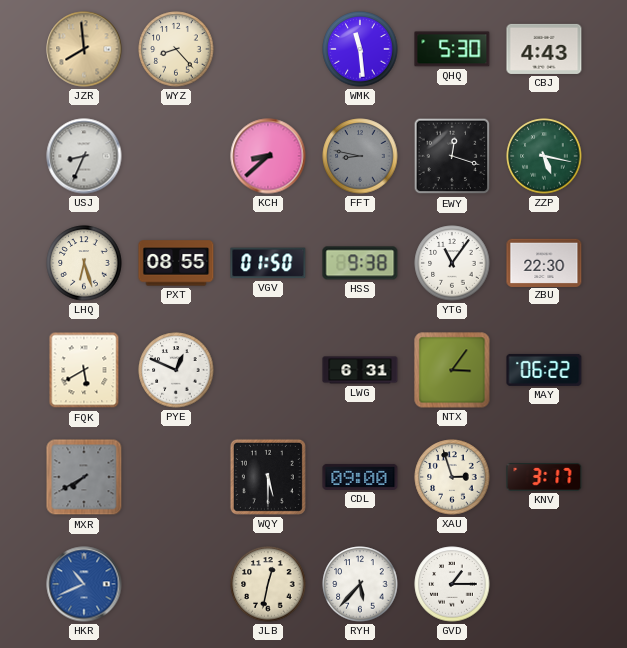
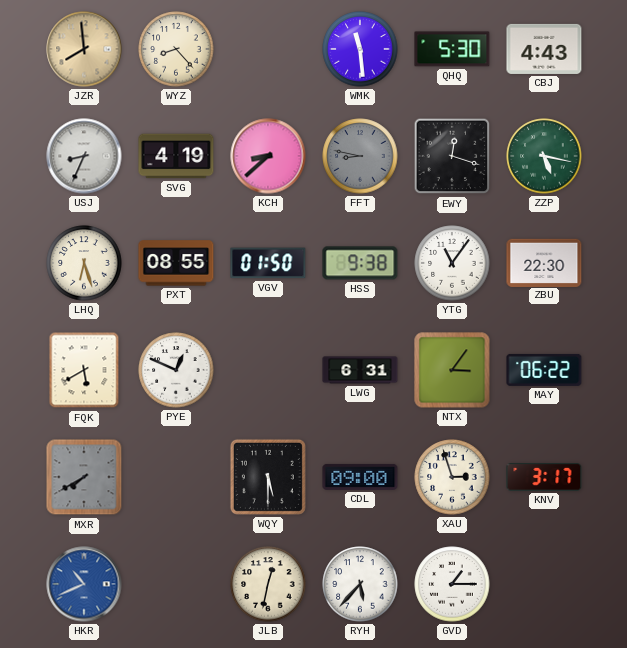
SVG: none -> 4:19 (176, 156)
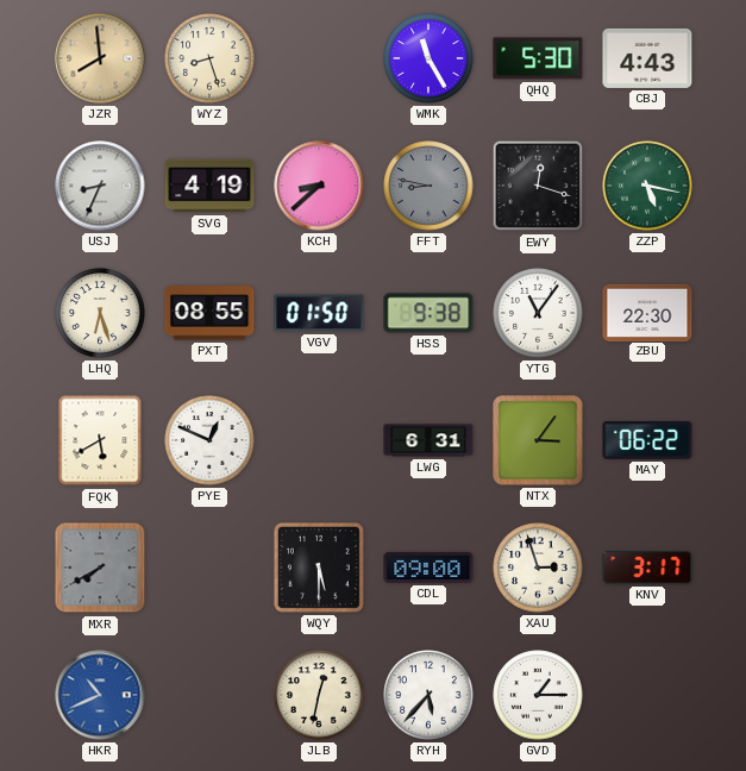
WYZ: 8:23 -> 8:27 (209, 58)
WMK: 11:29 -> 11:25 (428, 58)
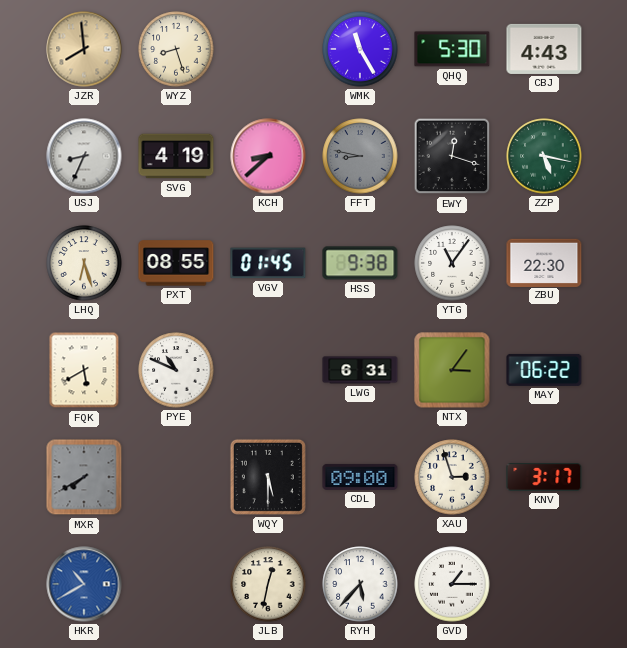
VGV: 01:50 -> 01:45 (268, 263)
PYE: 12:49 -> 10:49 (176, 370)
HKR: 10:41 -> 10:40 (84, 584)
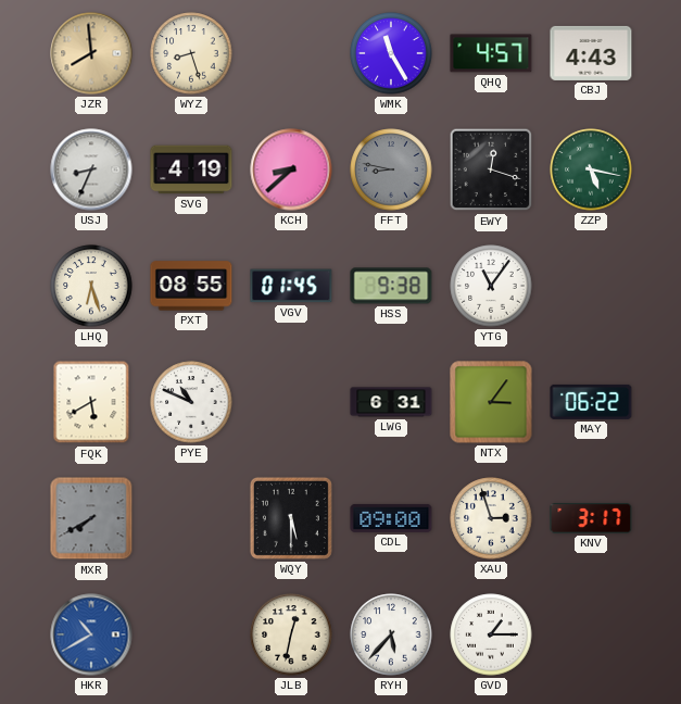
QHQ: 5:30 -> 4:57 (491, 53)
ZBU: 22:30 -> none (544, 262)
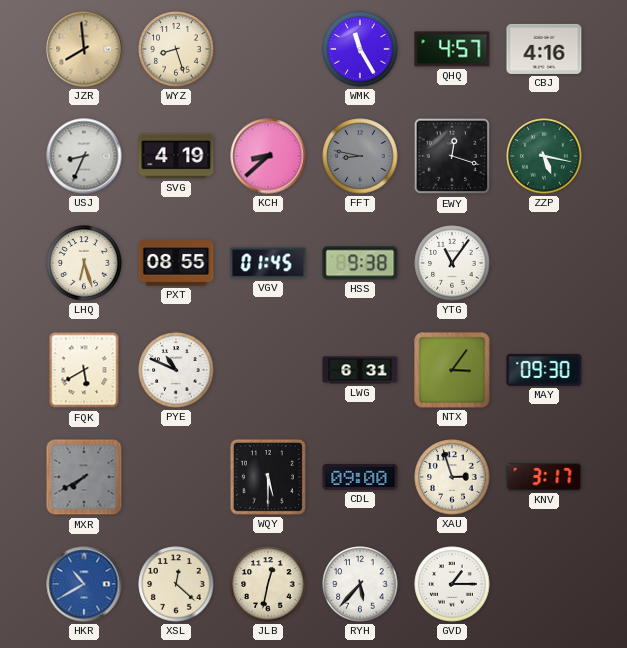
CBJ: 4:43 -> 4:16 (544, 49)
MAY: 06:22 -> 09:30 (544, 370)
XSL: none -> 12:22 (176, 584)
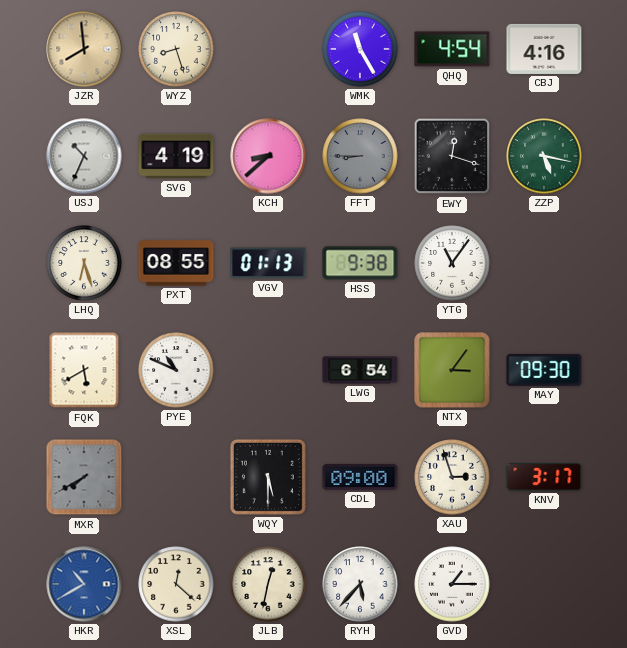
QHQ: 4:57 -> 4:54 (452, 49)
USJ: 8:34 -> 10:34 (84, 156)
FFT: 8:47 -> 8:45 (360, 156)
VGV: 01:45 -> 01:13 (268, 263)
LWG: 6:31 -> 6:54 (360, 370)
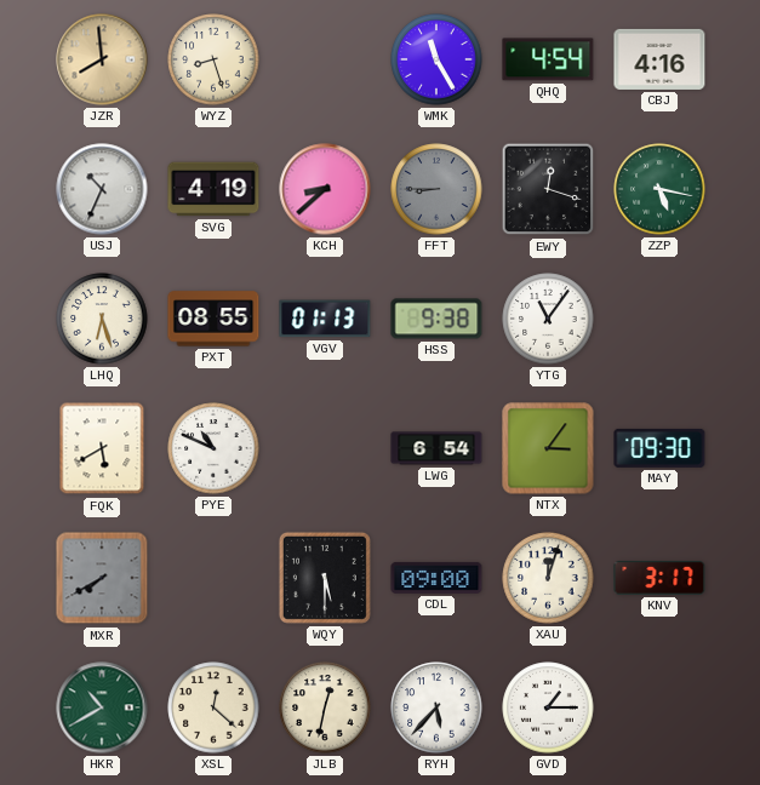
XAU: 2:57 -> 12:03 (548, 578)
HKR dial: blue -> green (102, 707)
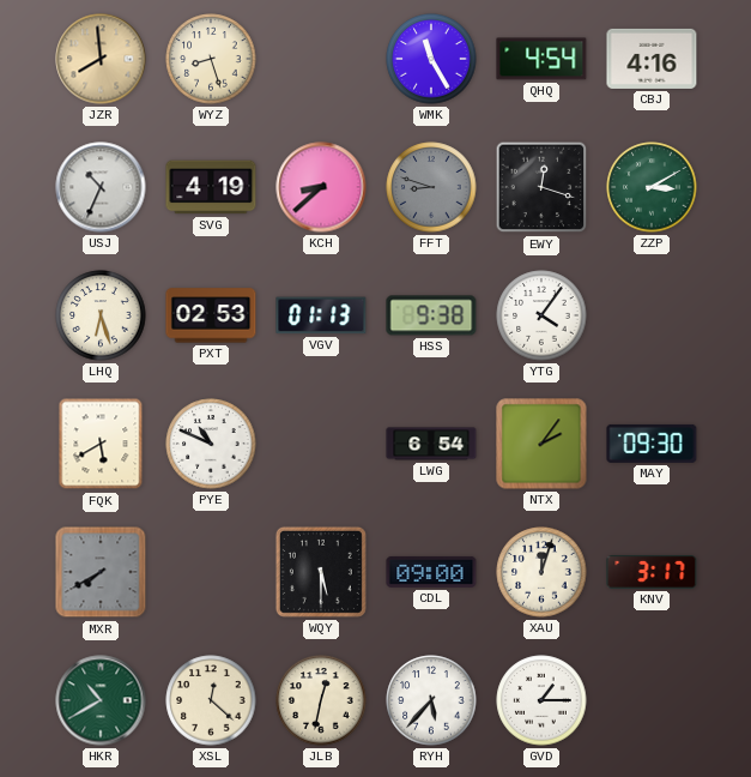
FFT: 8:45 -> 8:48 (431, 187)
ZZP: 5:17 -> 3:10 (652, 187)
PXT: 08:55 -> 02:53 (211, 315)
YTG: 11:06 -> 4:06 (541, 315)
NTX: 3:06 -> 2:06 (541, 444)
